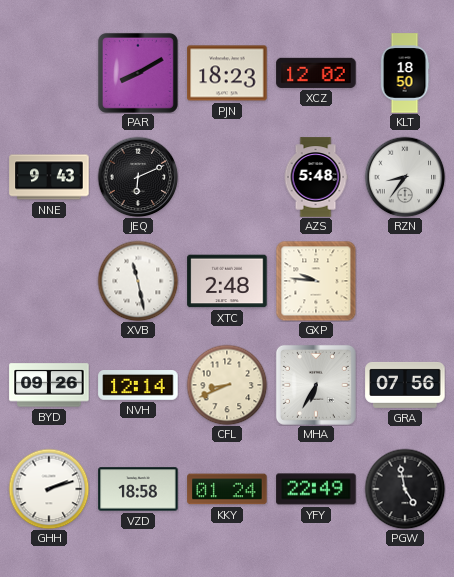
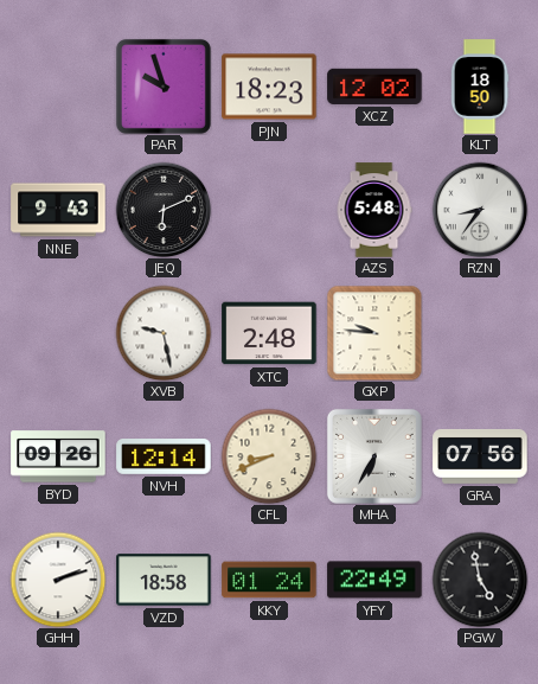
PAR: 8:10 -> 9:57 (164, 87)
XVB: 11:28 -> 9:28 (164, 333)
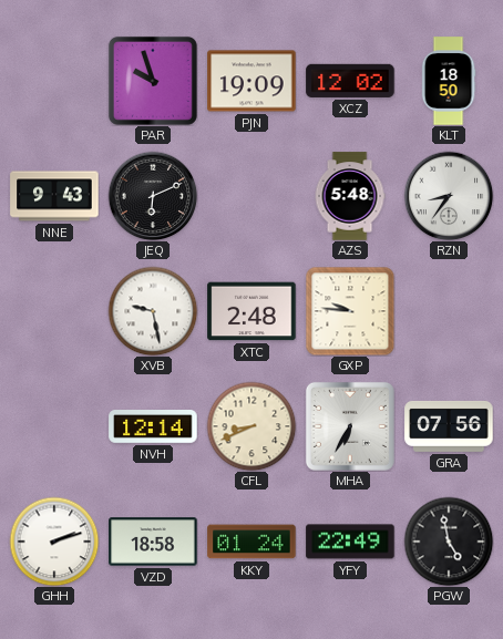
PJN: 18:23 -> 19:09 (251, 81)
BYD: 09:26 -> none (58, 456)
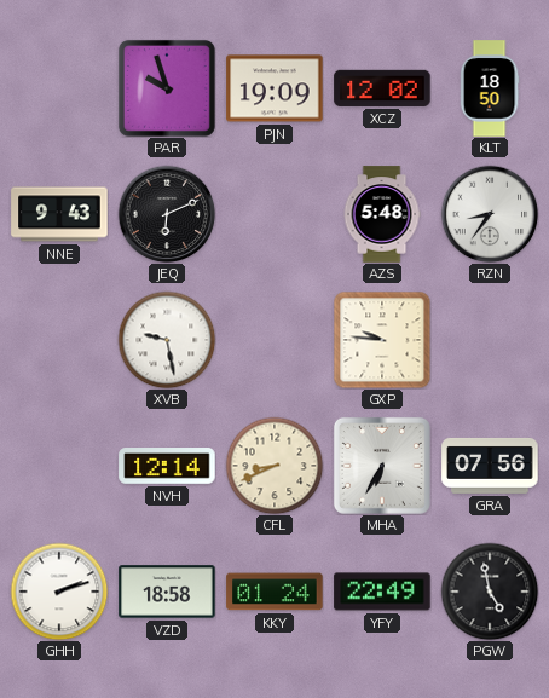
XTC: 2:48 -> none (251, 311)
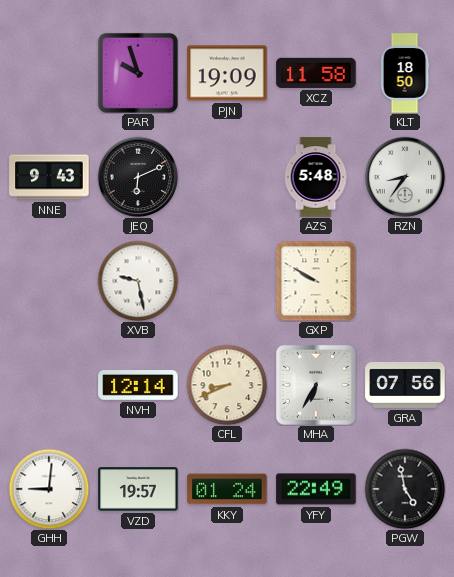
XCZ: 12:02 -> 11:58 (316, 73)
GXP: 9:46 -> 9:50 (316, 281)
GHH: 2:12 -> 9:01 (49, 489)
VZD: 18:58 -> 19:57 (138, 489)
